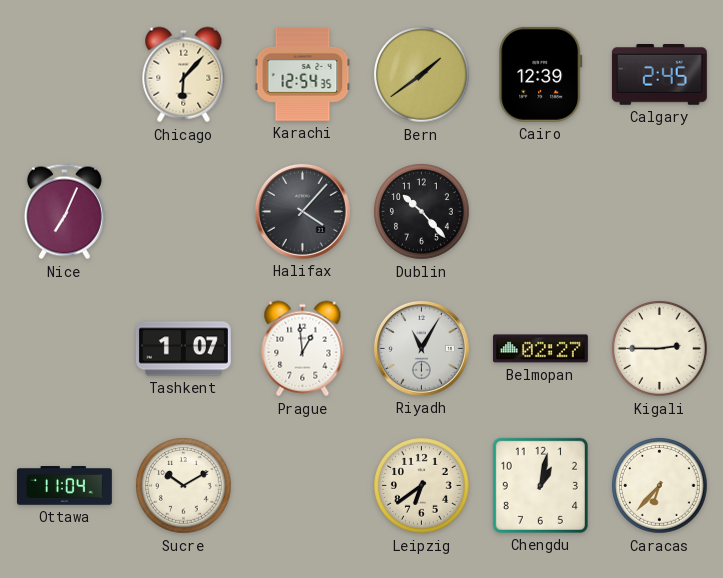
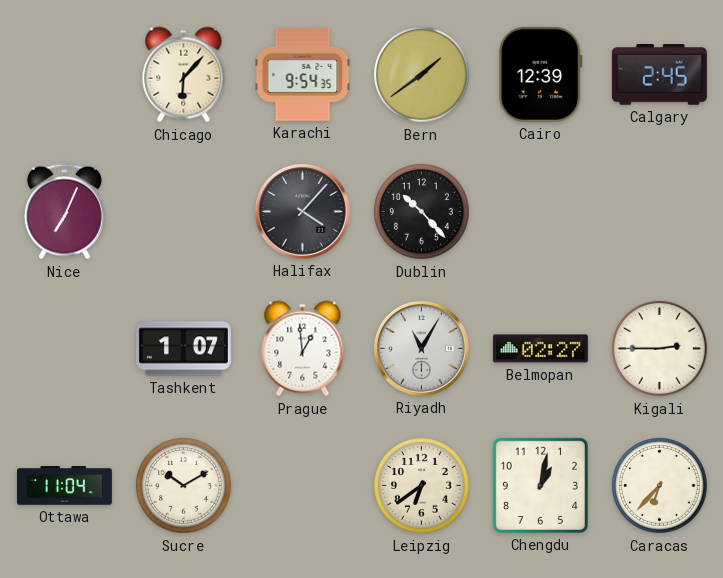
Karachi: 12:54 -> 9:54 (303, 75)
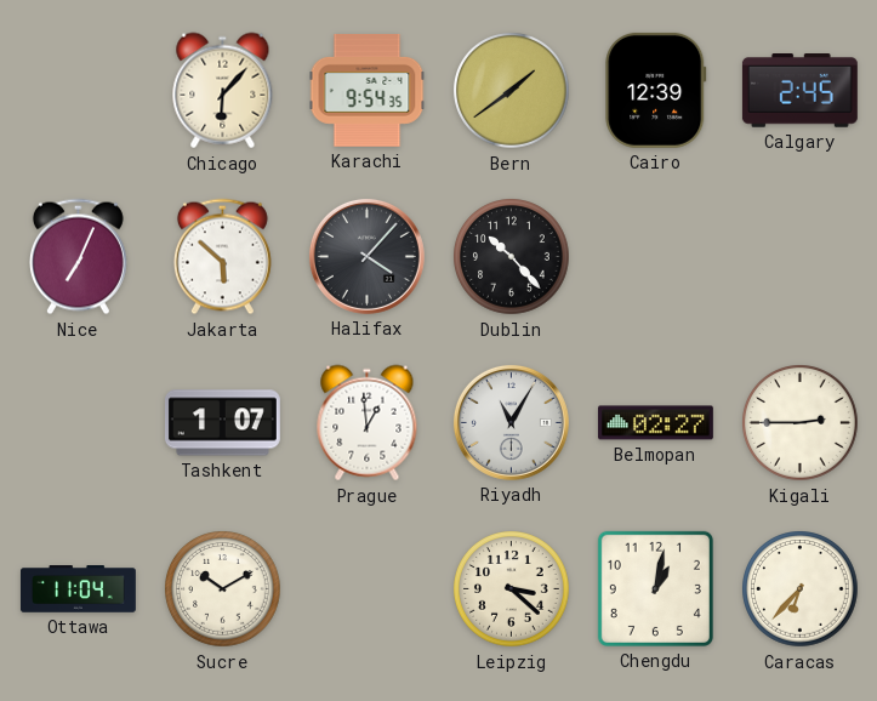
Jakarta: none -> 5:52 (222, 257)
Leipzig: 6:39 -> 3:22 (512, 589)
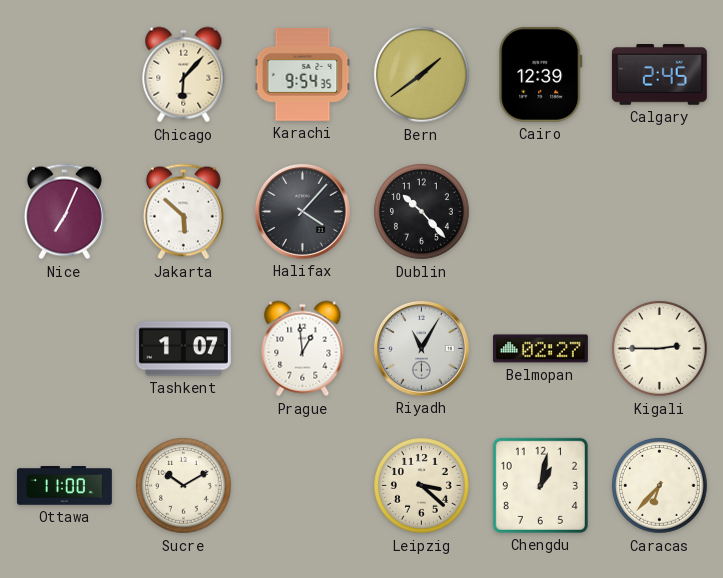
Ottawa: 11:04 -> 11:00 (64, 486)
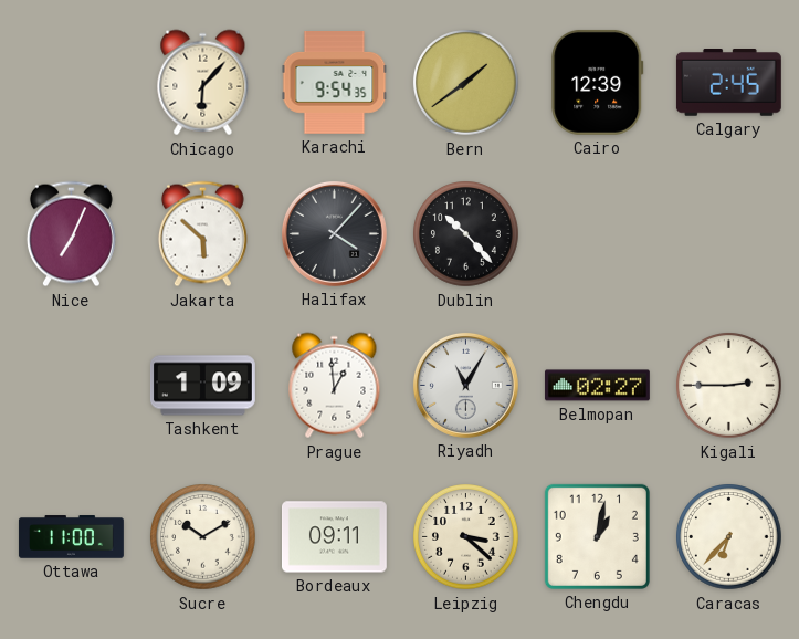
Tashkent: 1:07 -> 1:09 (202, 386)
Bordeaux: none -> 09:11 (334, 537)
